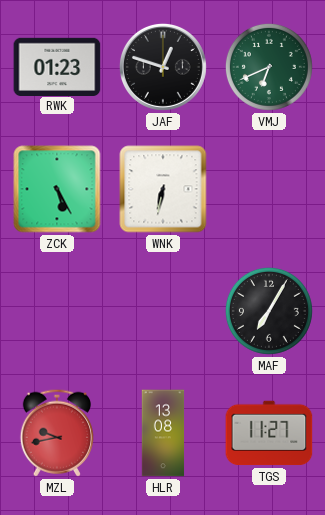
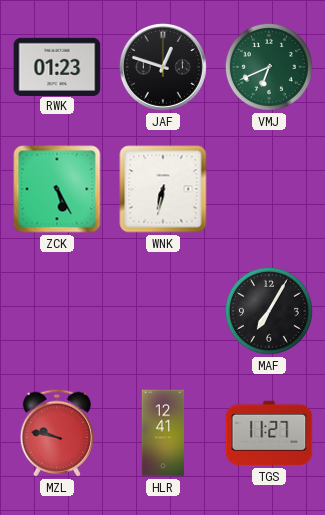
MZL: 9:43 -> 9:47 (57, 433)
HLR: 13:08 -> 12:41 (163, 433)
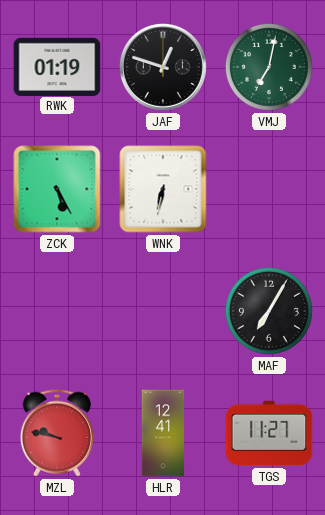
RWK: 01:23 -> 01:19 (57, 66)
VMJ: 6:41 -> 7:02 (269, 67)
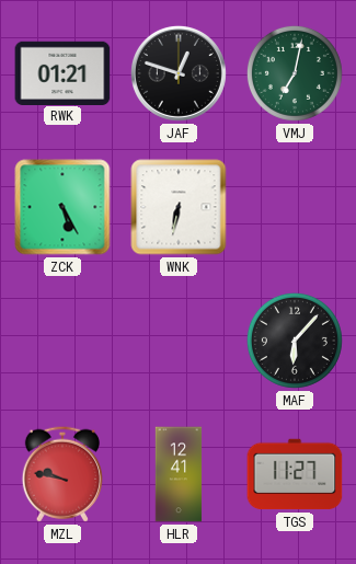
RWK: 01:19 -> 01:21 (62, 72)
MAF: 7:05 -> 6:07 (295, 341)
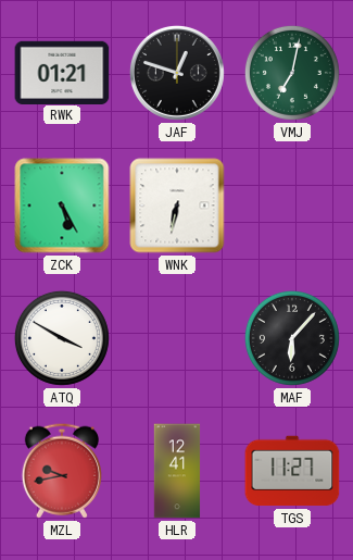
ATQ: none -> 3:50 (62, 338)
MZL: 9:47 -> 9:43 (62, 471)
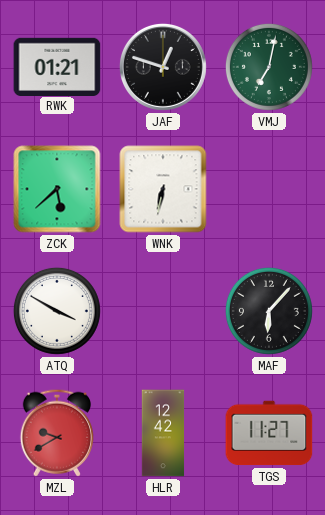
ZCK: 5:25 -> 5:38 (57, 189)
MZL: 9:43 -> 9:40 (57, 433)
HLR: 12:41 -> 12:42 (163, 433)
